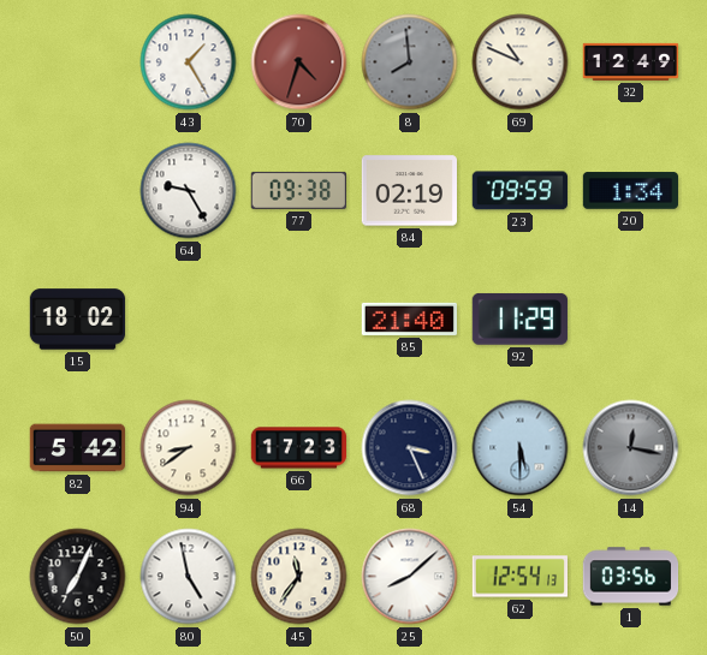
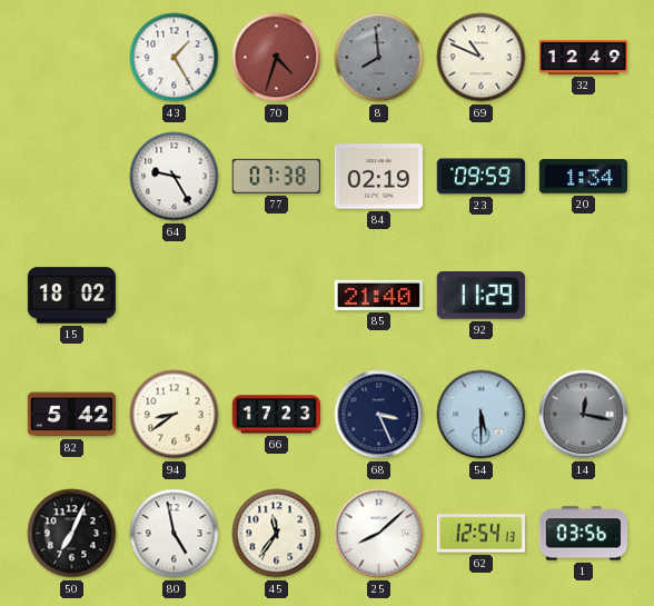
77: 09:38 -> 07:38 (276, 176)
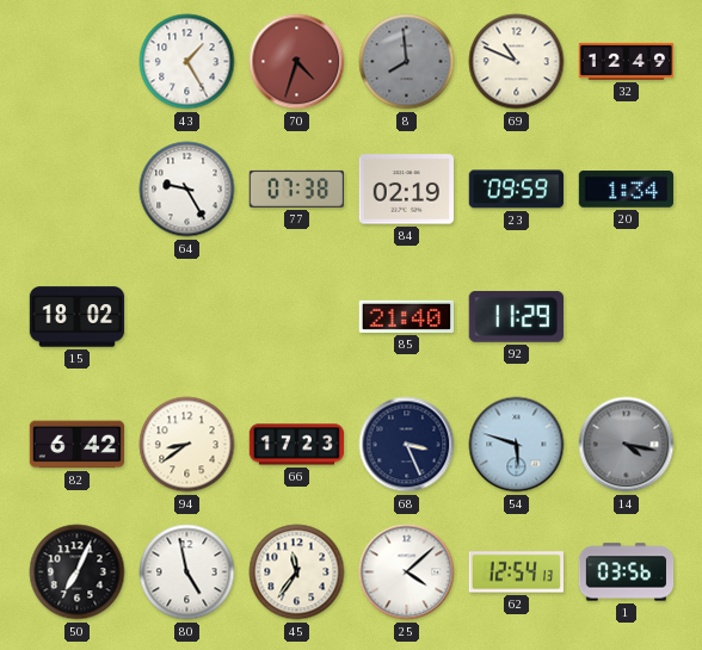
82: 5:42 -> 6:42 (76, 445)
54: 5:30 -> 5:48 (517, 445)
14: 12:17 -> 4:17 (627, 445)
25: 8:08 -> 4:08 (407, 572)
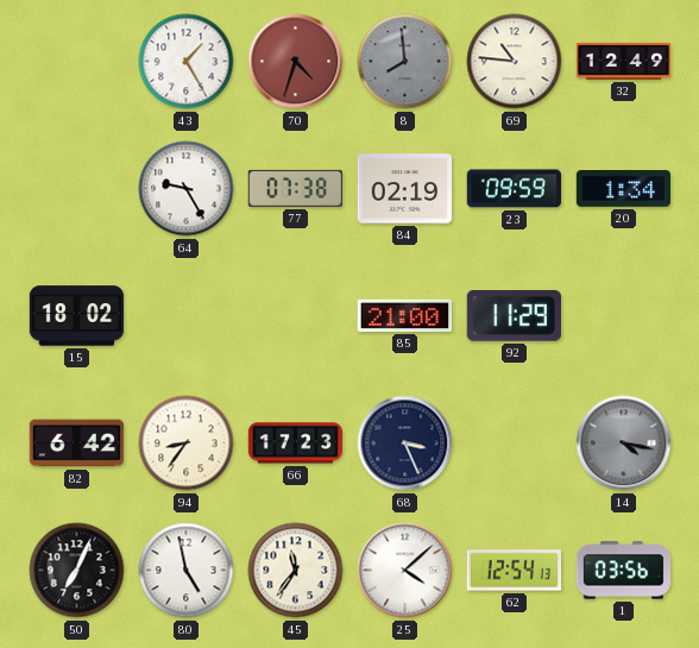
69: 10:49 -> 10:46 (515, 62)
85: 21:40 -> 21:00 (404, 315)
94: 8:39 -> 8:36 (187, 443)
54: 5:48 -> none (517, 445)
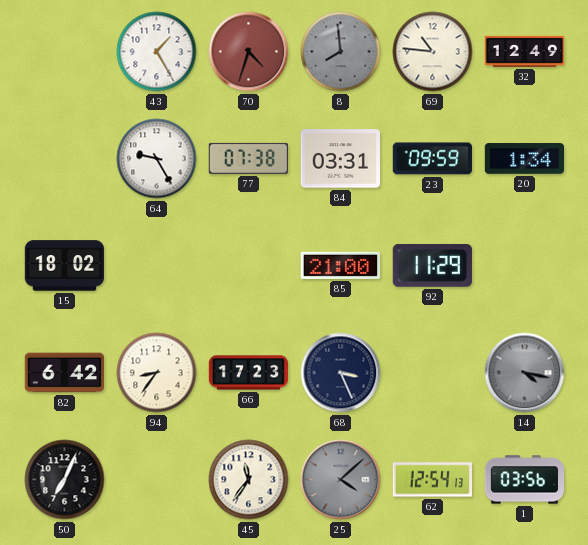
84: 02:19 -> 03:31 (340, 159)
80: 4:58 -> none (187, 571)
25 dial: white -> grey (341, 480)
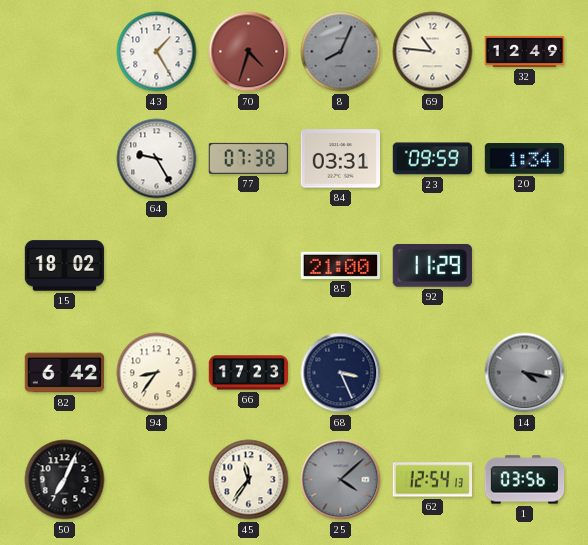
8: 7:59 -> 8:04 (341, 52)
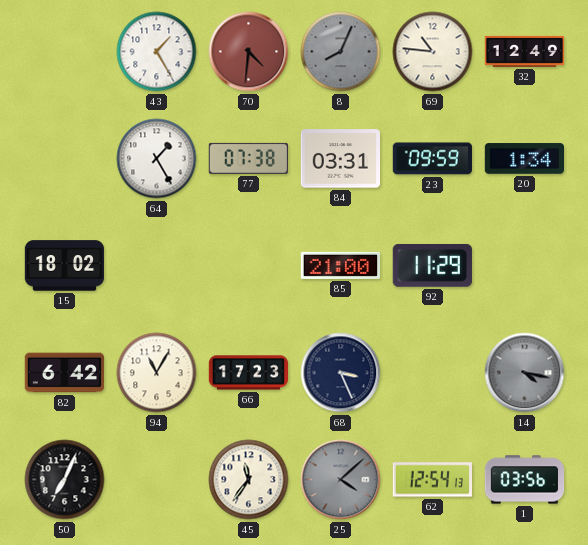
70: 4:33 -> 4:31 (249, 52)
64: 9:25 -> 1:25 (157, 159)
94: 8:36 -> 11:05 (157, 373)
